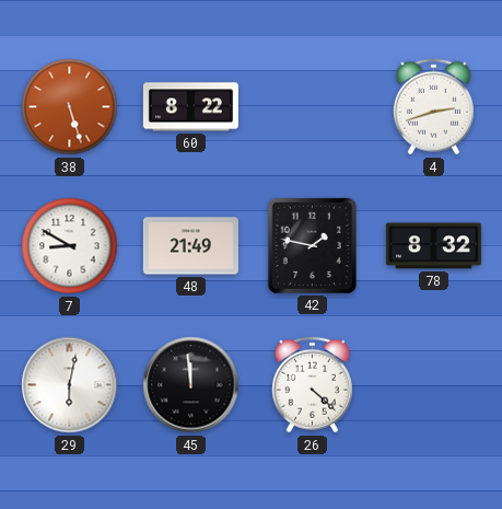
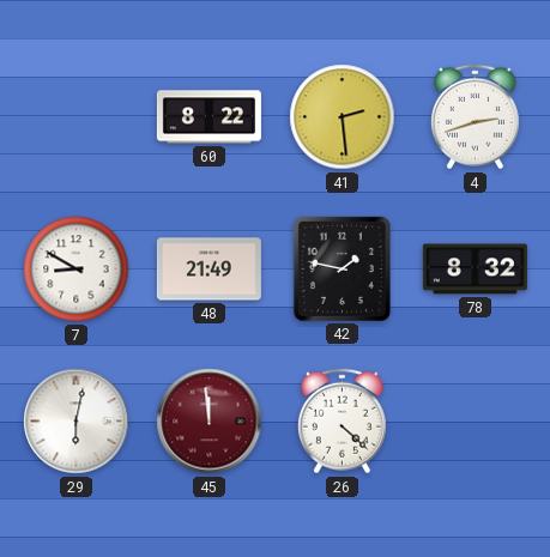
38: 5:27 -> none (70, 107)
41: none -> 2:29 (343, 117)
45 dial: black -> burgundy (210, 422)
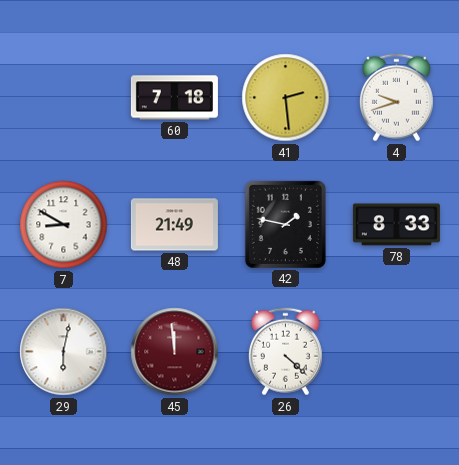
60: 8:22 -> 7:18 (174, 98)
4: 2:42 -> 9:42 (396, 98)
78: 8:32 -> 8:33 (396, 225)
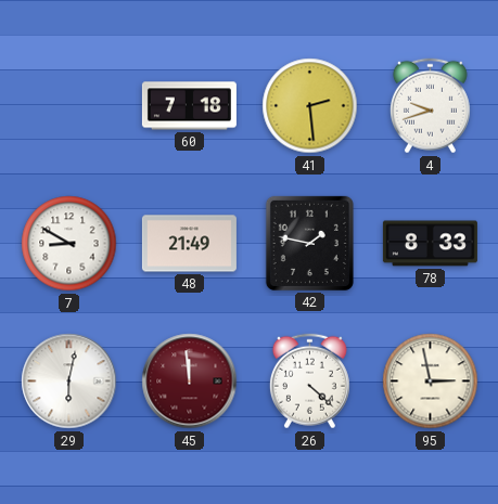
95: none -> 2:58 (431, 382)
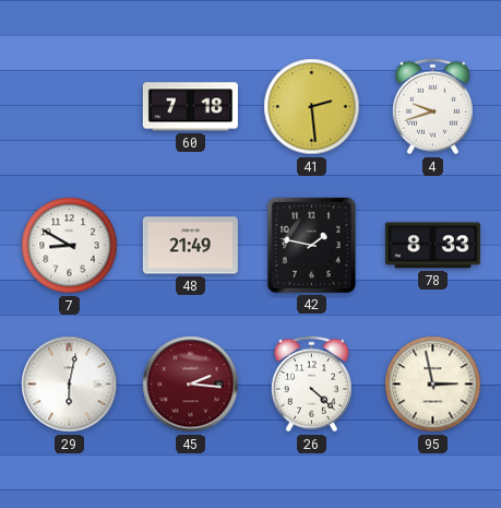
45: 11:59 -> 2:16 (191, 385)
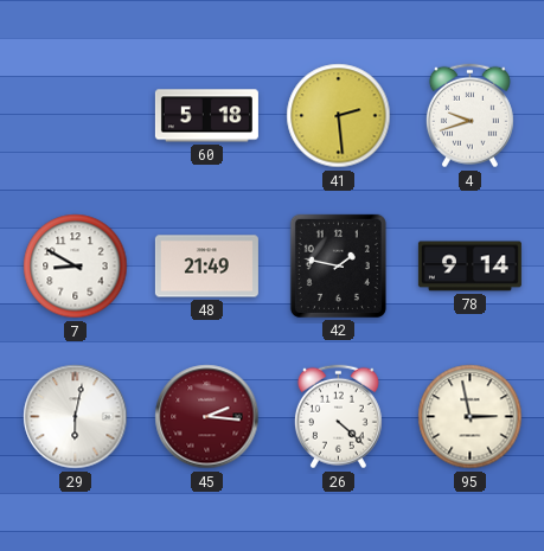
60: 7:18 -> 5:18 (206, 116)
78: 8:33 -> 9:14 (469, 267)
